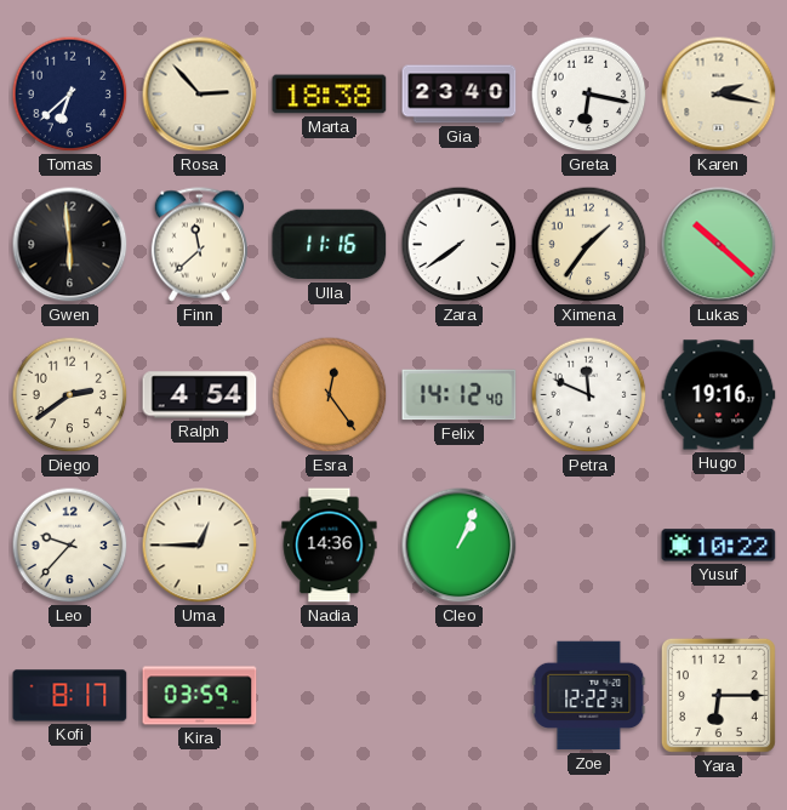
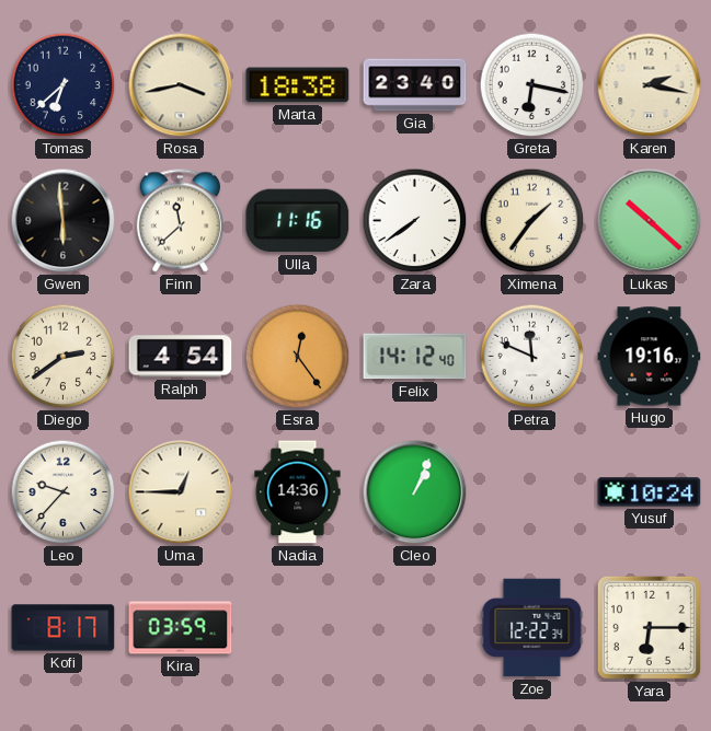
Rosa: 2:53 -> 3:43 (181, 85)
Yusuf: 10:22 -> 10:24 (650, 492)
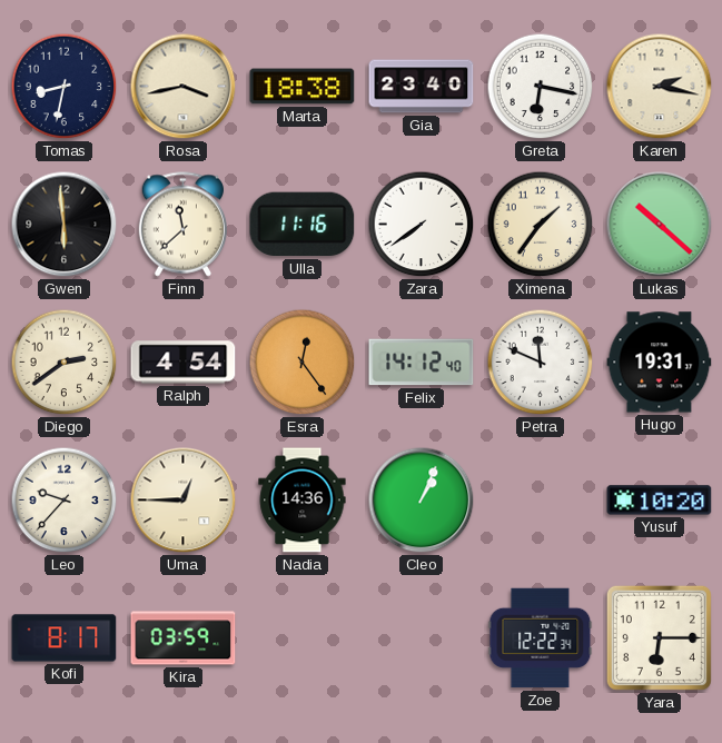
Tomas: 6:38 -> 8:32 (65, 87)
Hugo: 19:16 -> 19:31 (660, 363)
Yusuf: 10:24 -> 10:20 (660, 501)
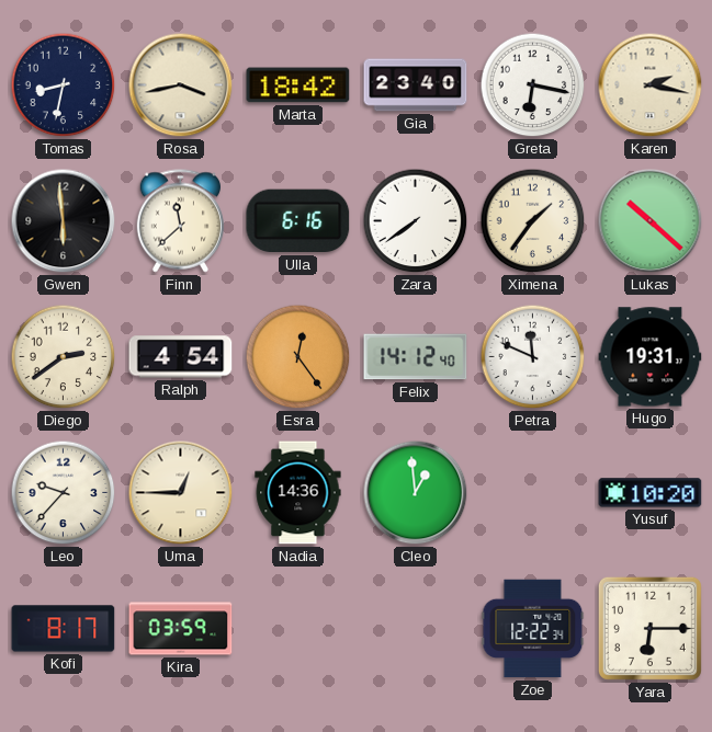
Marta: 18:38 -> 18:42 (298, 85)
Ulla: 11:16 -> 6:16 (298, 221)
Cleo: 1:04 -> 12:59 (416, 493)
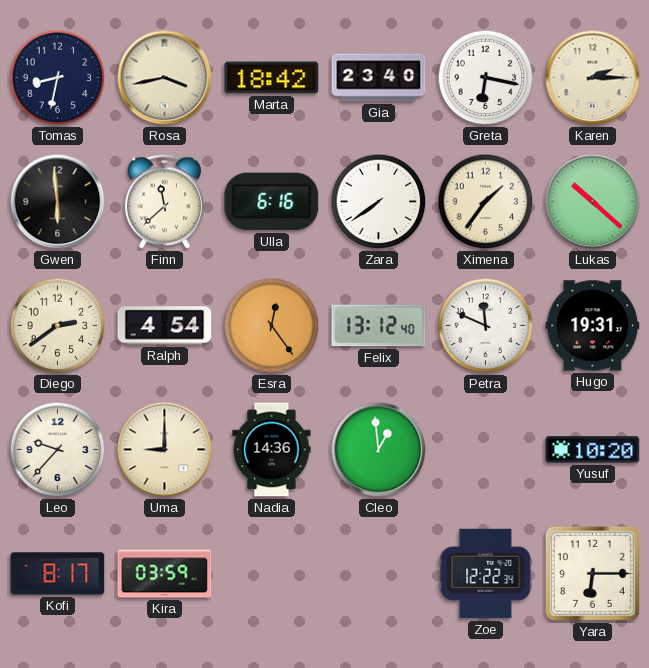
Karen: 2:17 -> 2:15 (593, 78)
Felix: 14:12 -> 13:12 (379, 326)
Uma: 12:45 -> 9:00 (165, 450)
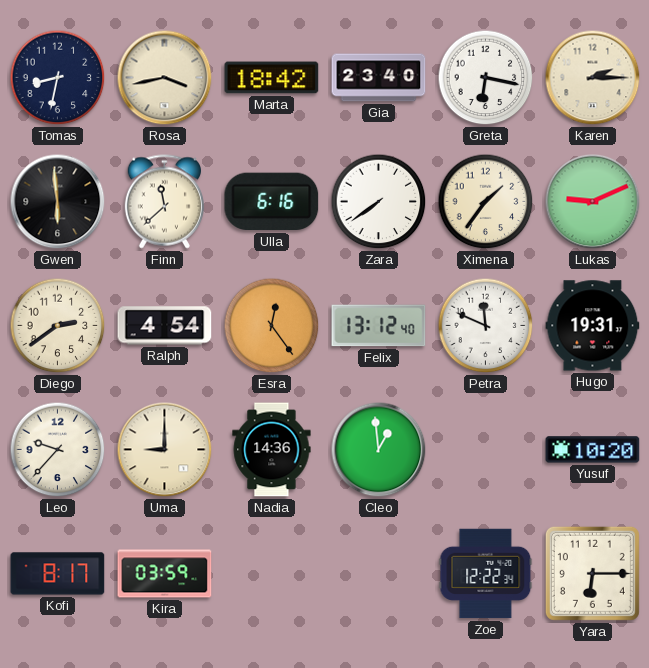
Lukas: 10:22 -> 9:11 (593, 202)
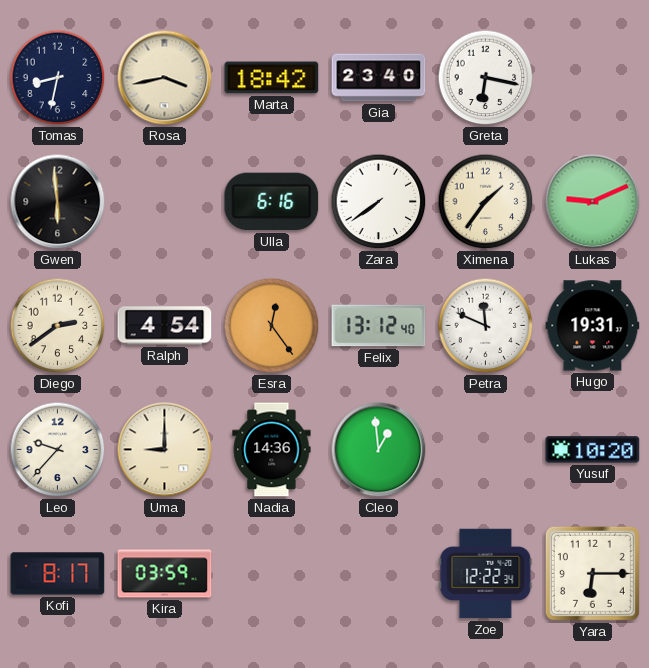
Karen: 2:15 -> none (593, 78)
Finn: 11:38 -> none (164, 202)
